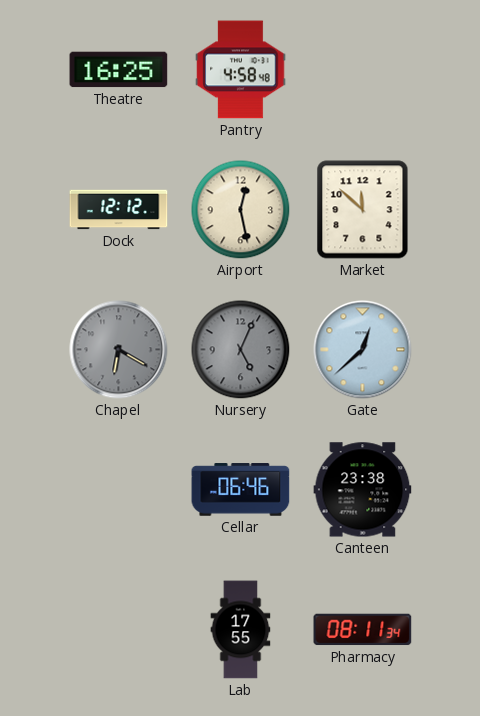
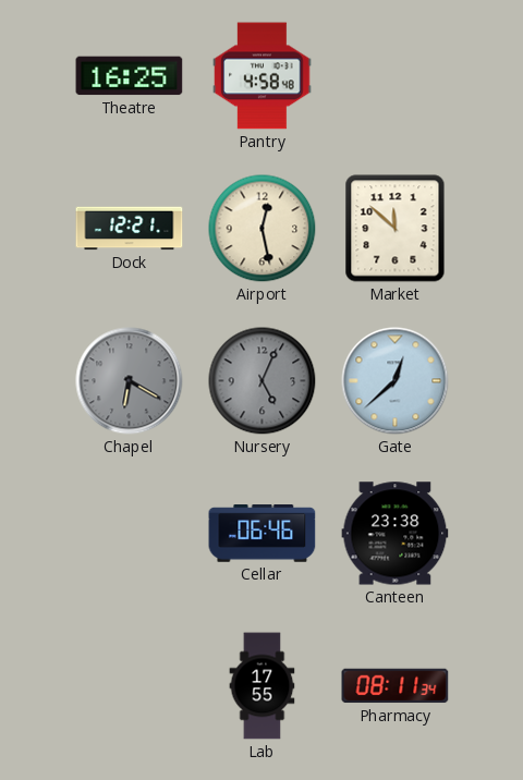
Dock: 12:12 -> 12:21 (130, 229)
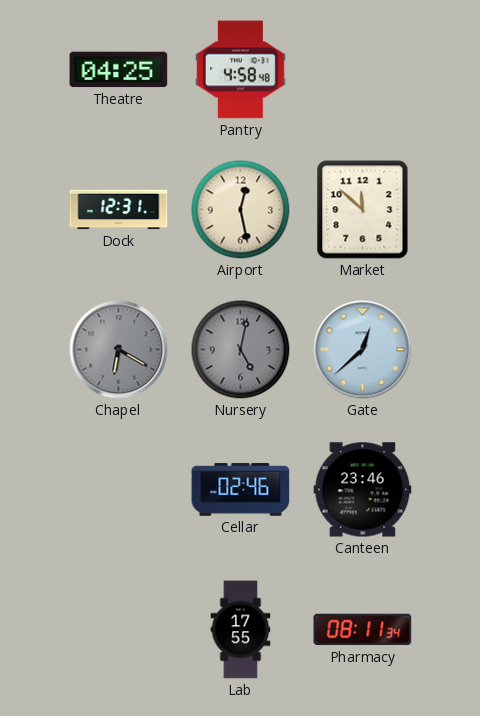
Theatre: 16:25 -> 04:25 (119, 70)
Dock: 12:21 -> 12:31 (119, 210)
Nursery: 5:04 -> 5:02 (241, 350)
Cellar: 06:46 -> 02:46 (241, 490)
Canteen: 23:38 -> 23:46 (363, 490)
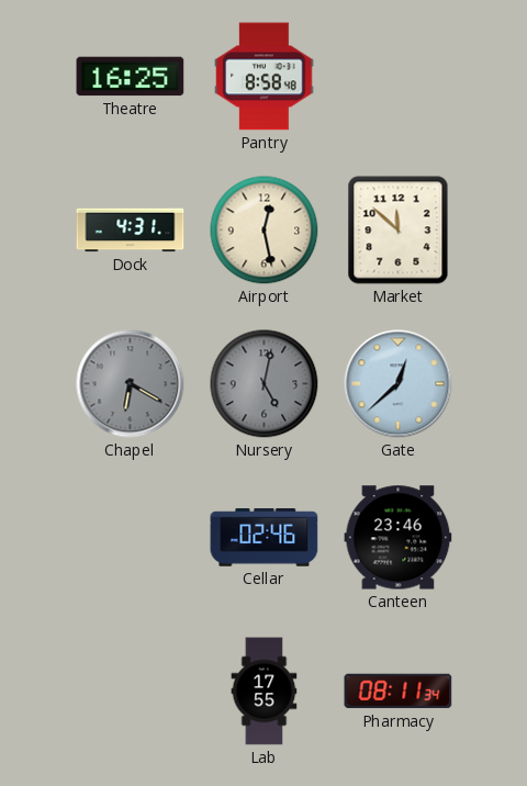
Theatre: 04:25 -> 16:25 (131, 77)
Pantry: 4:58 -> 8:58 (265, 77)
Dock: 12:31 -> 4:31 (131, 231)
